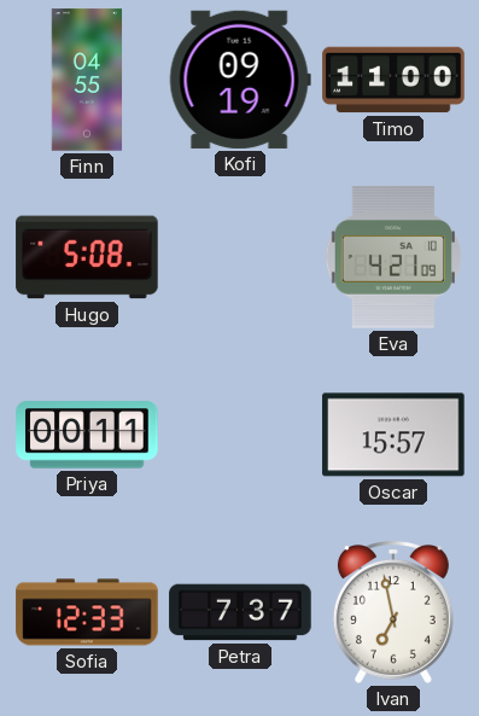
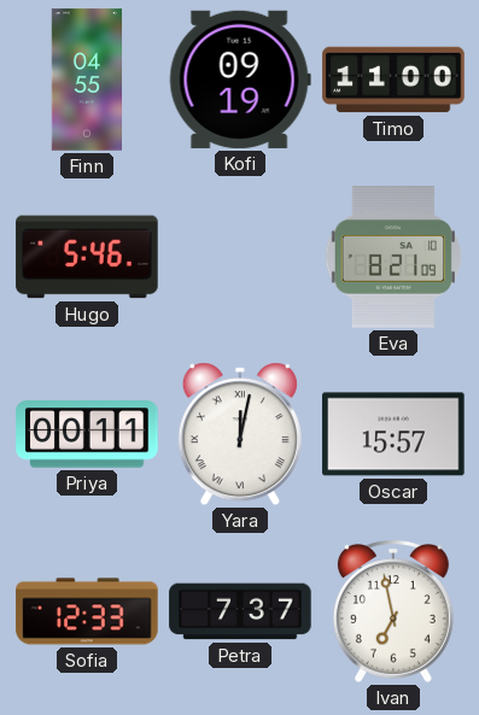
Hugo: 5:08 -> 5:46 (87, 257)
Eva: 4:21 -> 8:21 (392, 257)
Yara: none -> 12:02 (240, 434)
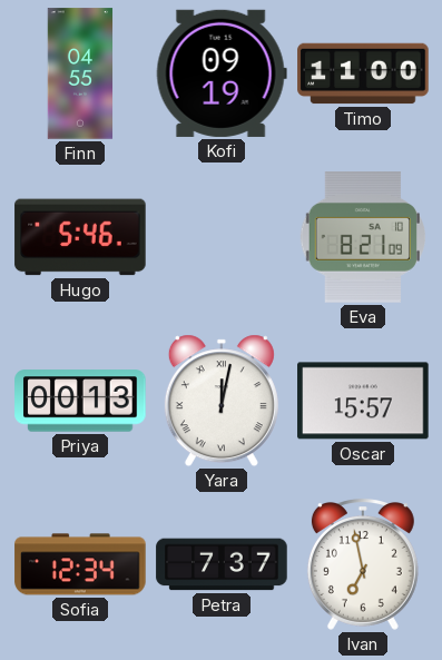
Priya: 00:11 -> 00:13 (80, 401)
Sofia: 12:33 -> 12:34 (80, 564)
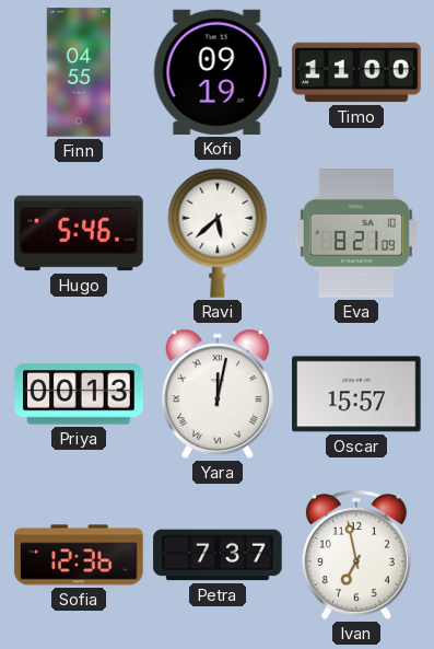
Ravi: none -> 5:38 (218, 233)
Sofia: 12:34 -> 12:36 (79, 555)
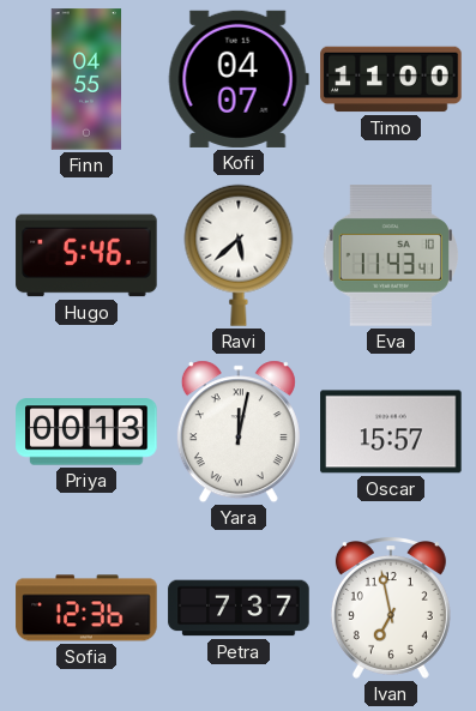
Kofi: 09:19 -> 04:07 (239, 79)
Eva: 8:21 -> 11:43 (390, 255)
